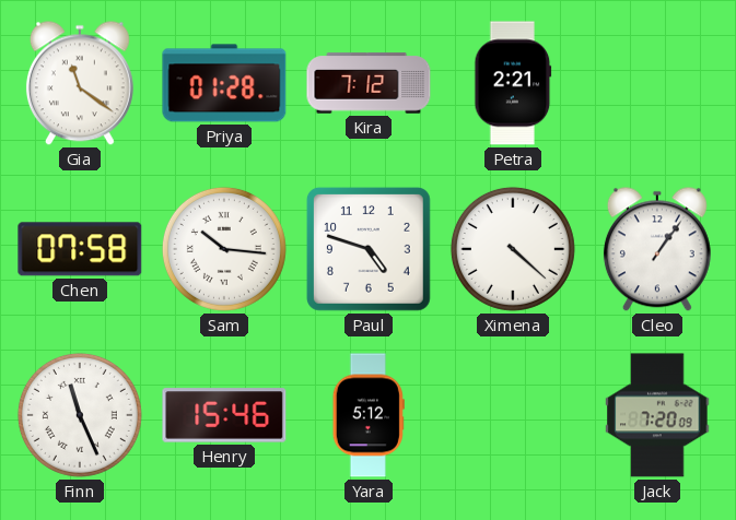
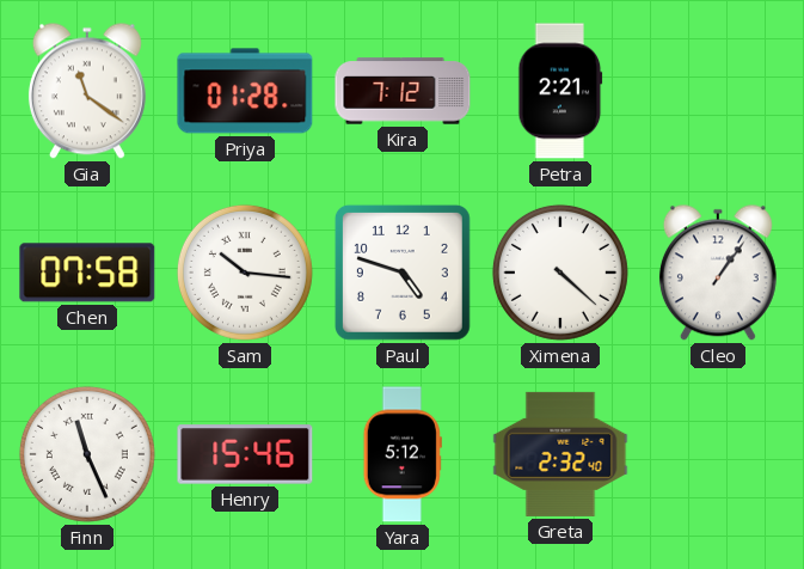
Greta: none -> 2:32 (560, 454)
Jack: 7:20 -> none (657, 415)
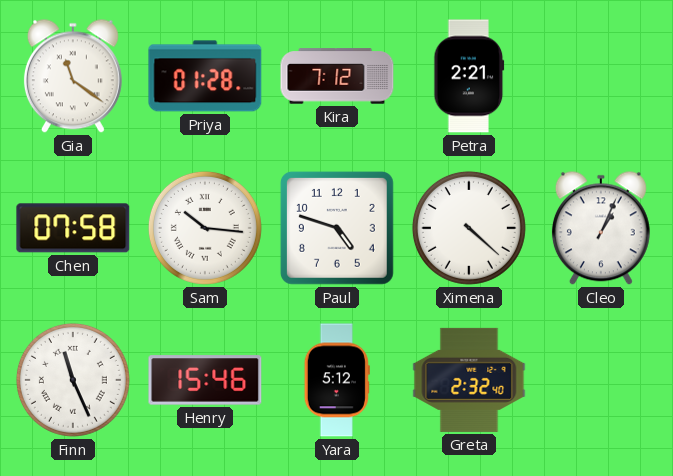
Cleo: 1:06 -> 1:04 (601, 228)
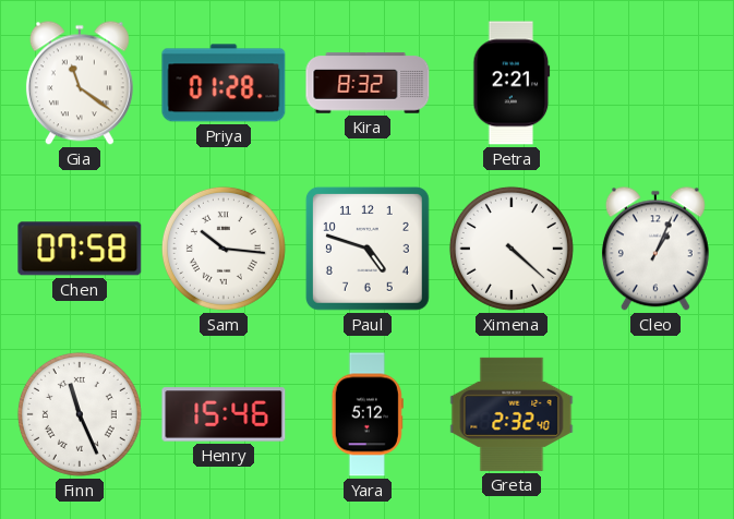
Kira: 7:12 -> 8:32 (368, 83)
